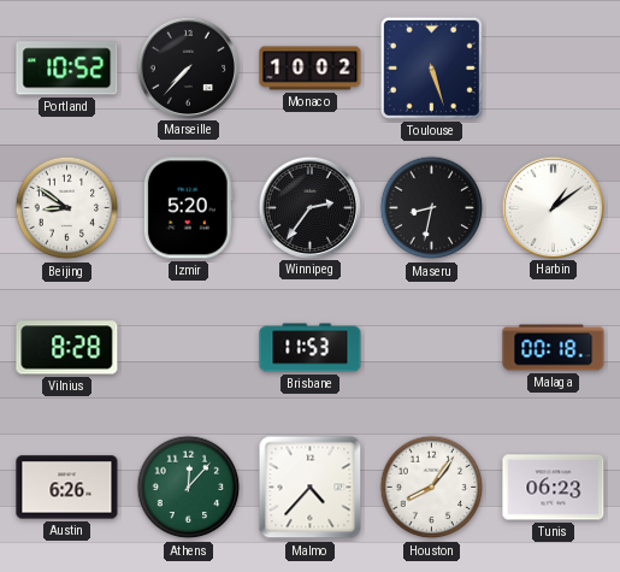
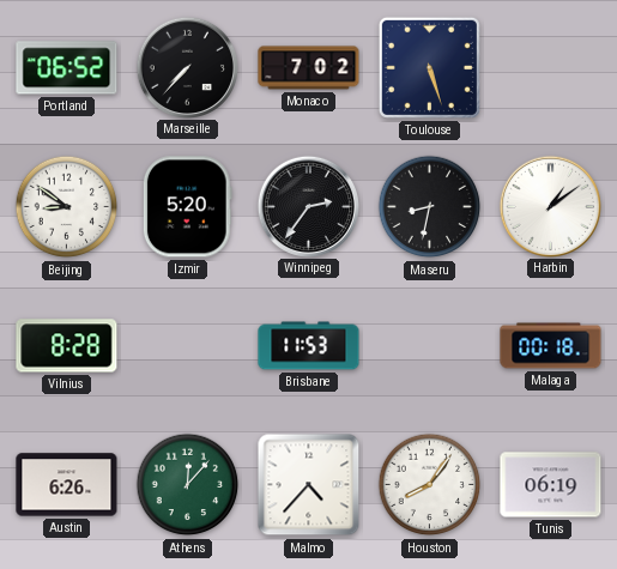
Portland: 10:52 -> 06:52 (67, 68)
Monaco: 10:02 -> 7:02 (309, 68)
Tunis: 06:23 -> 06:19 (551, 485)
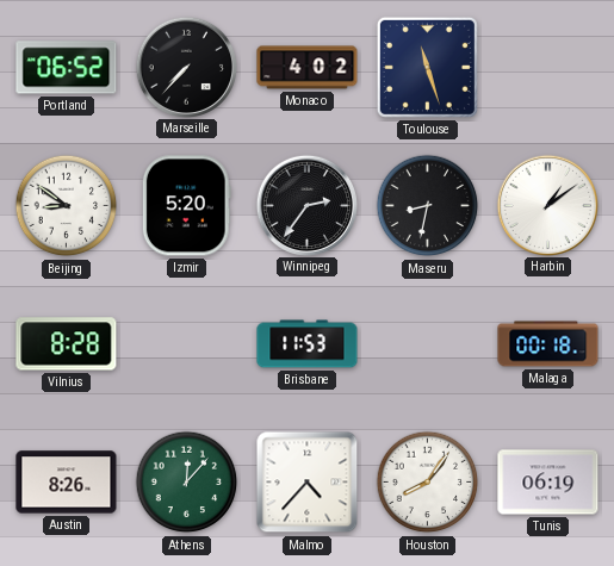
Monaco: 7:02 -> 4:02 (308, 68)
Toulouse: 5:27 -> 11:27 (427, 67)
Austin: 6:26 -> 8:26 (67, 483)
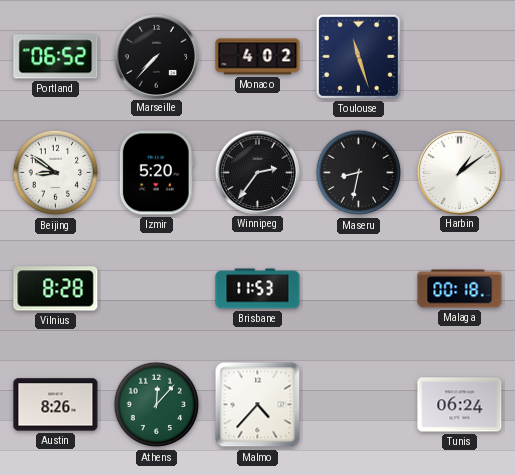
Houston: 8:06 -> none (428, 483)
Tunis: 06:19 -> 06:24 (460, 405)
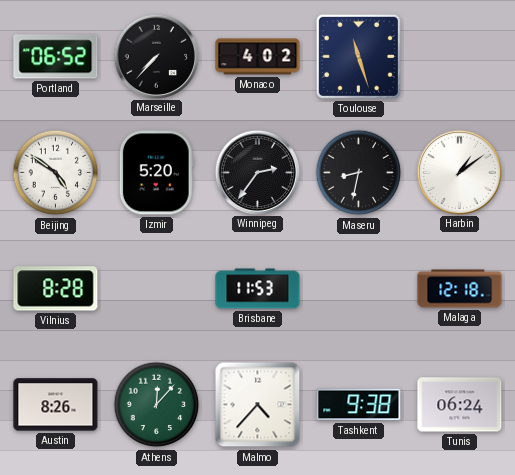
Beijing: 8:51 -> 4:51 (56, 173)
Malaga: 00:18 -> 12:18 (460, 289)
Tashkent: none -> 9:38 (359, 405)
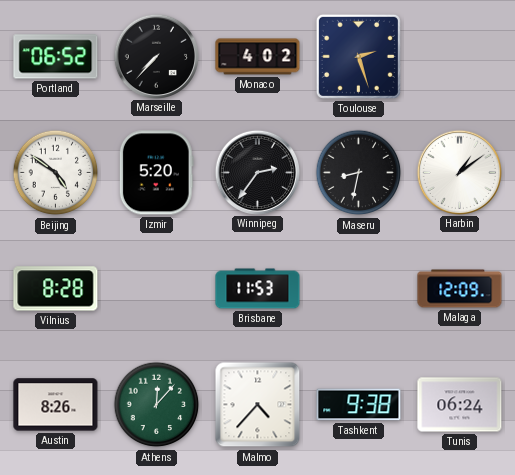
Toulouse: 11:27 -> 2:27 (358, 56)
Malaga: 12:18 -> 12:09 (460, 289)
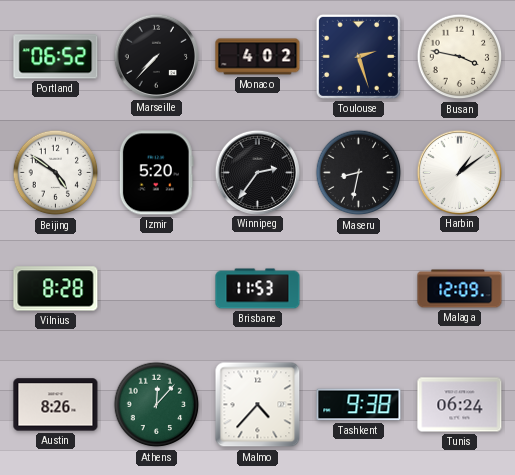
Busan: none -> 3:47 (460, 57)
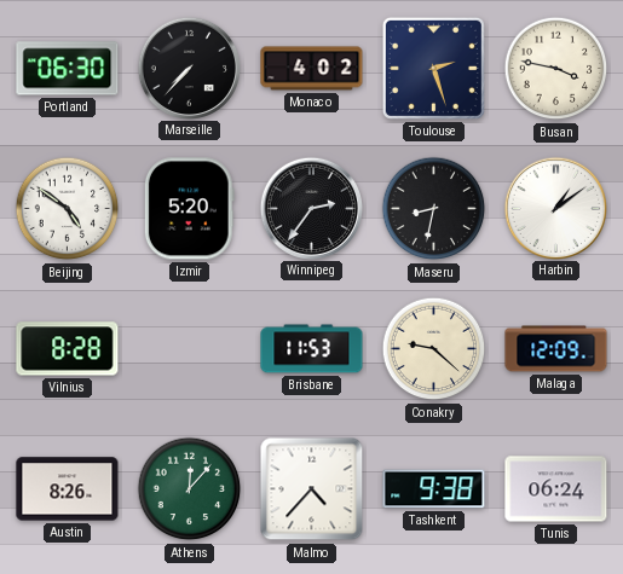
Portland: 06:52 -> 06:30 (68, 69)
Conakry: none -> 9:22 (434, 349)
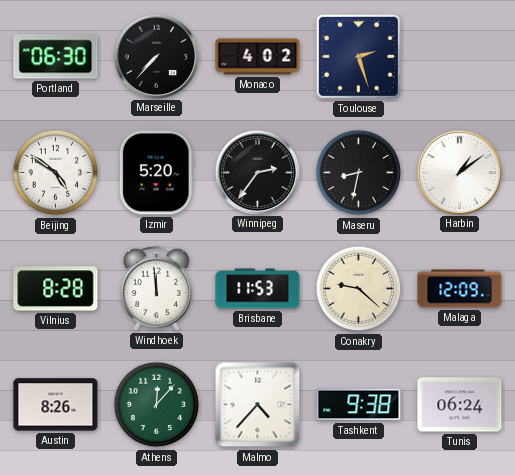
Busan: 3:47 -> none (556, 69)
Windhoek: none -> 11:59 (156, 288)
